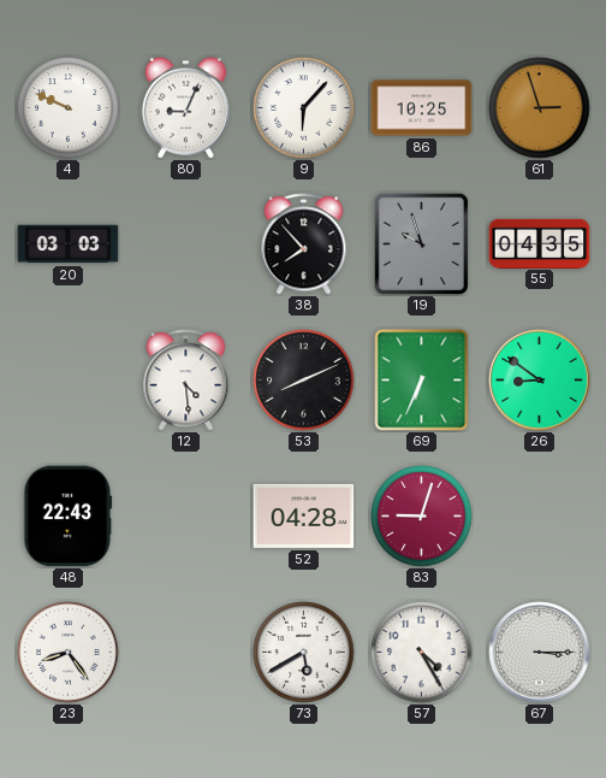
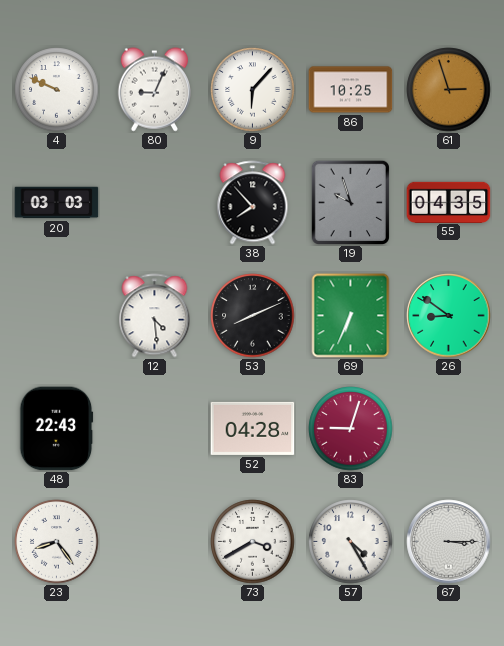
73: 5:40 -> 3:40 (253, 542)
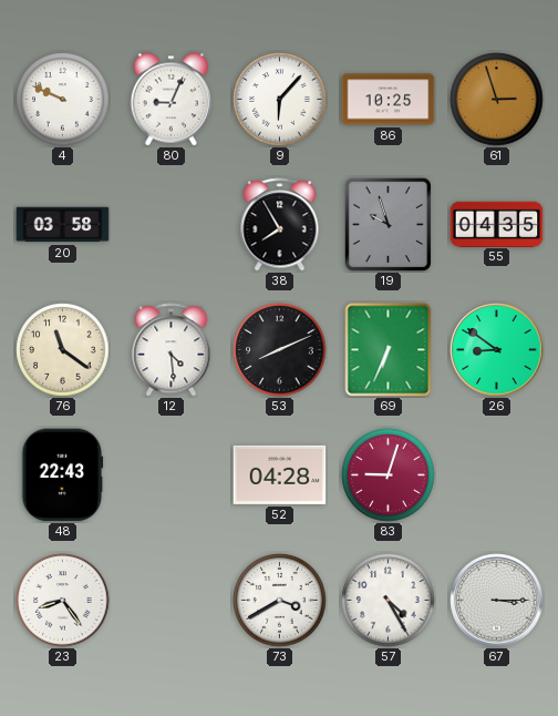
20: 03:03 -> 03:58 (63, 225)
38: 7:53 -> 7:55 (280, 225)
76: none -> 11:21 (63, 350)
